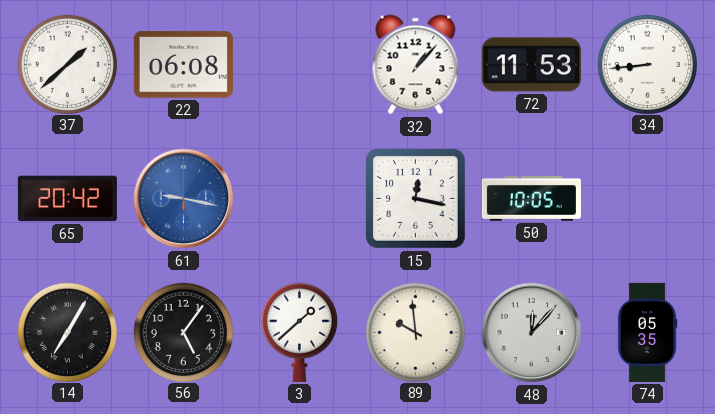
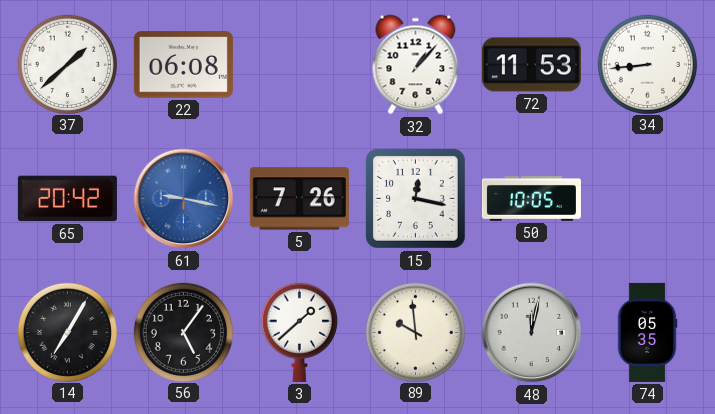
5: none -> 7:26 (299, 199)
48: 12:07 -> 12:02 (532, 333)
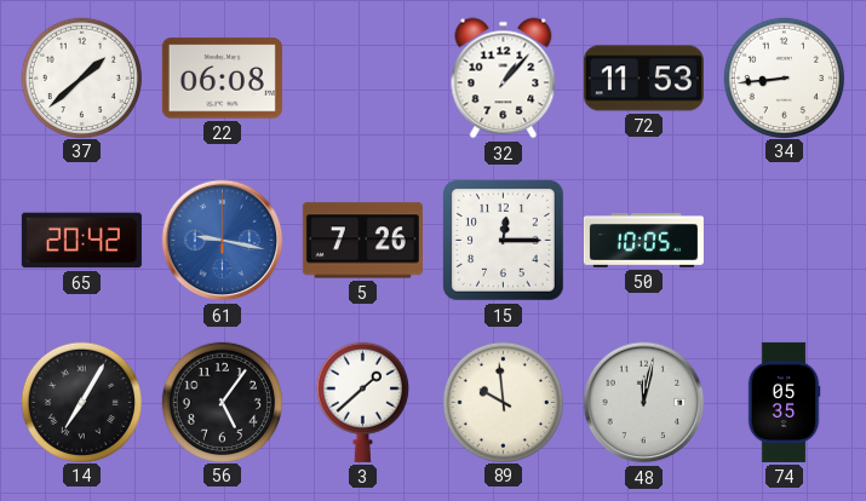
15: 12:17 -> 12:15 (504, 241)
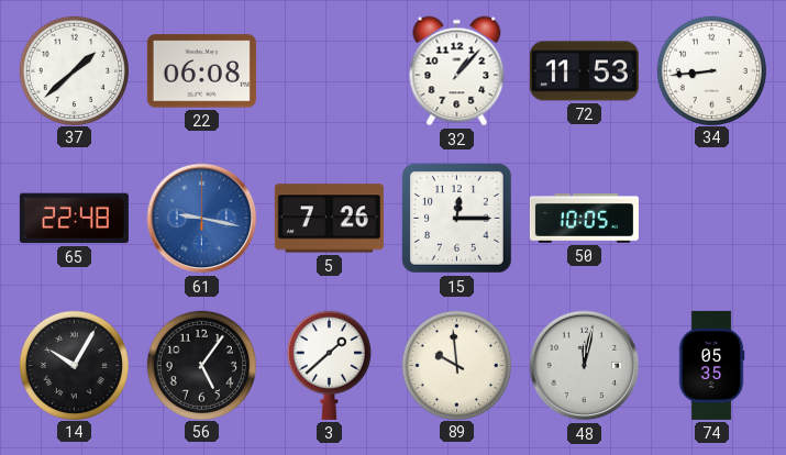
65: 20:42 -> 22:48 (74, 219)
14: 7:05 -> 10:05 (74, 365)
